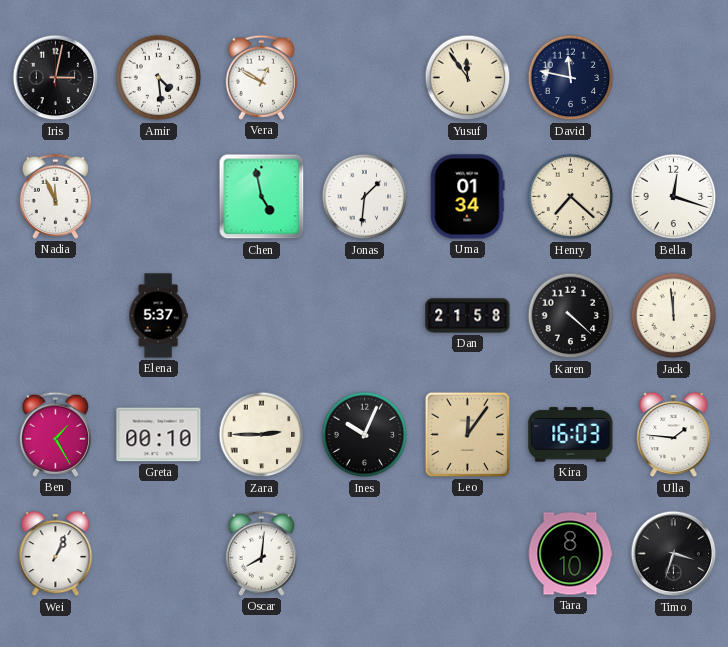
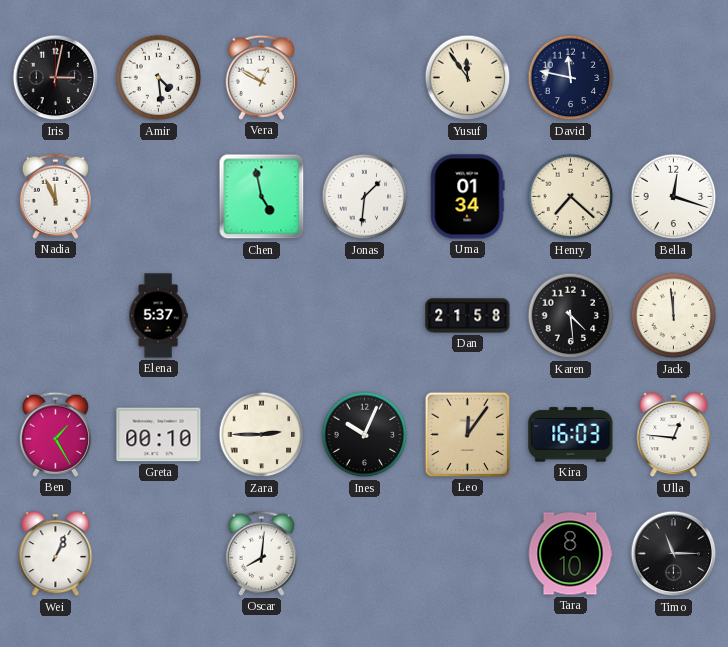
Karen: 4:22 -> 4:29 (571, 316)
Ulla: 1:46 -> 12:46 (674, 435)
Timo: 3:33 -> 11:15 (674, 554)
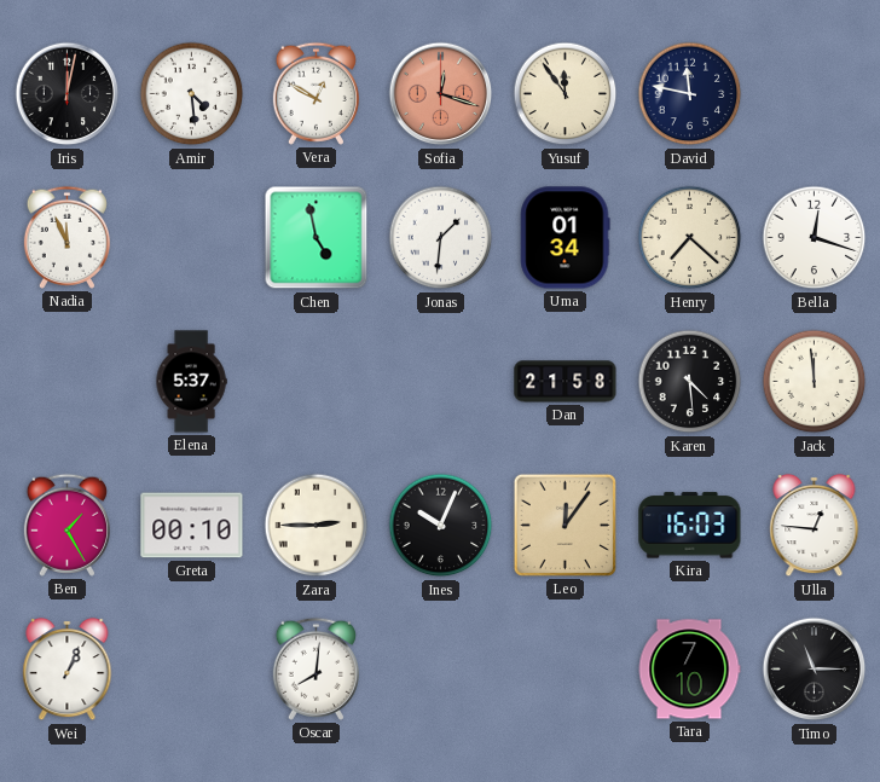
Iris: 3:02 -> 12:02 (68, 94)
Sofia: none -> 12:18 (441, 94)
Tara: 8:10 -> 7:10 (689, 670)
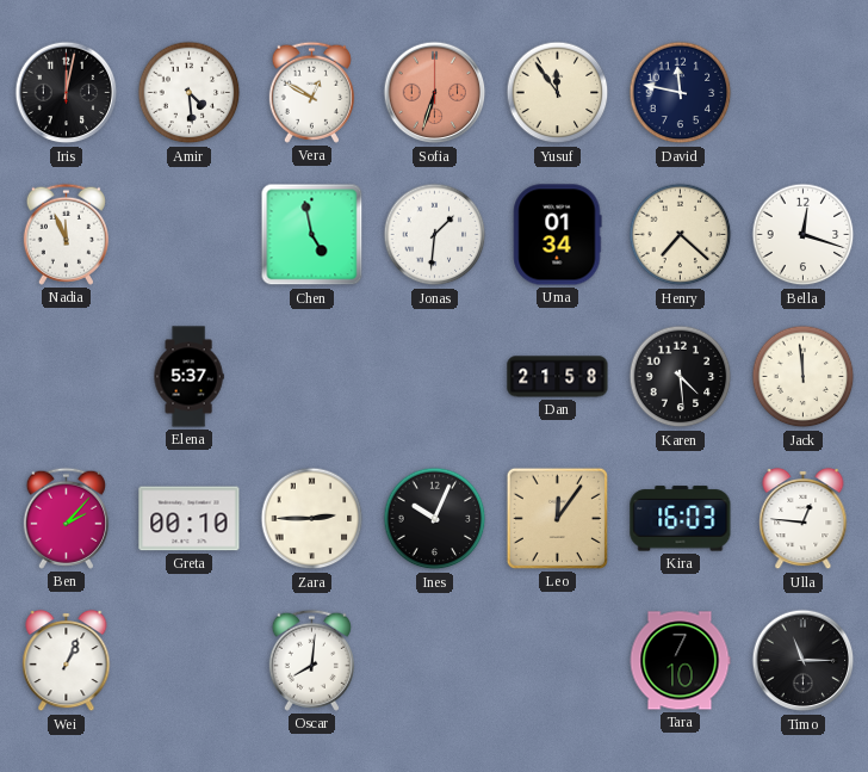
Sofia: 12:18 -> 6:33 (435, 93)
Ben: 1:25 -> 2:07 (66, 518)
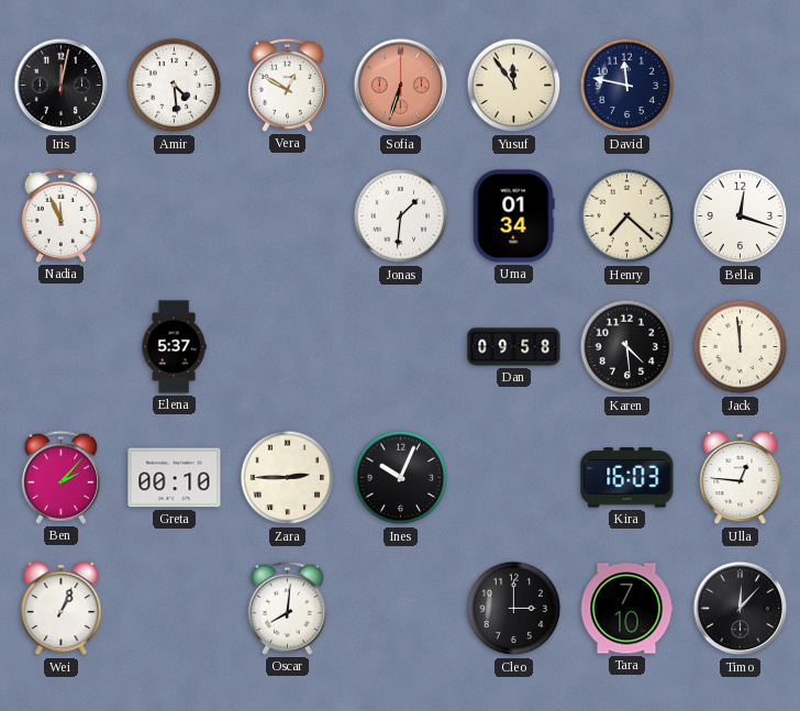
Chen: 4:58 -> none (312, 235)
Dan: 21:58 -> 09:58 (514, 347)
Leo: 12:06 -> none (557, 518)
Cleo: none -> 3:00 (514, 609)
Timo: 11:15 -> 12:07 (741, 609)
